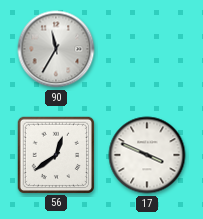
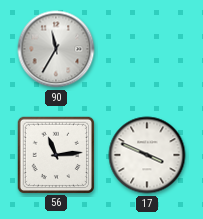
56: 12:39 -> 11:14 (55, 154)
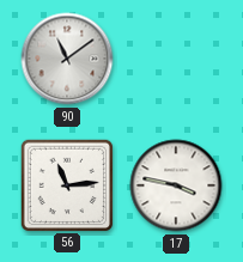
90: 11:35 -> 11:09 (67, 59)
17: 3:49 -> 3:47 (176, 185)
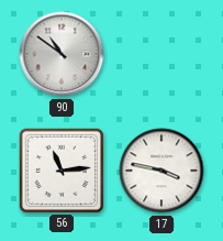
90: 11:09 -> 10:51 (62, 54)
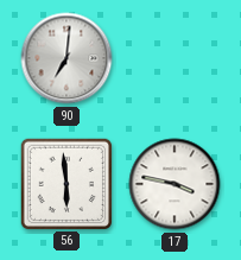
90: 10:51 -> 7:01 (66, 58)
56: 11:14 -> 5:59 (65, 183)
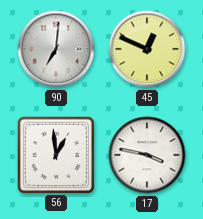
45: none -> 12:49 (147, 49)
56: 5:59 -> 12:59 (55, 154)
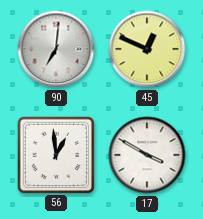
17: 3:47 -> 3:50 (147, 155)
